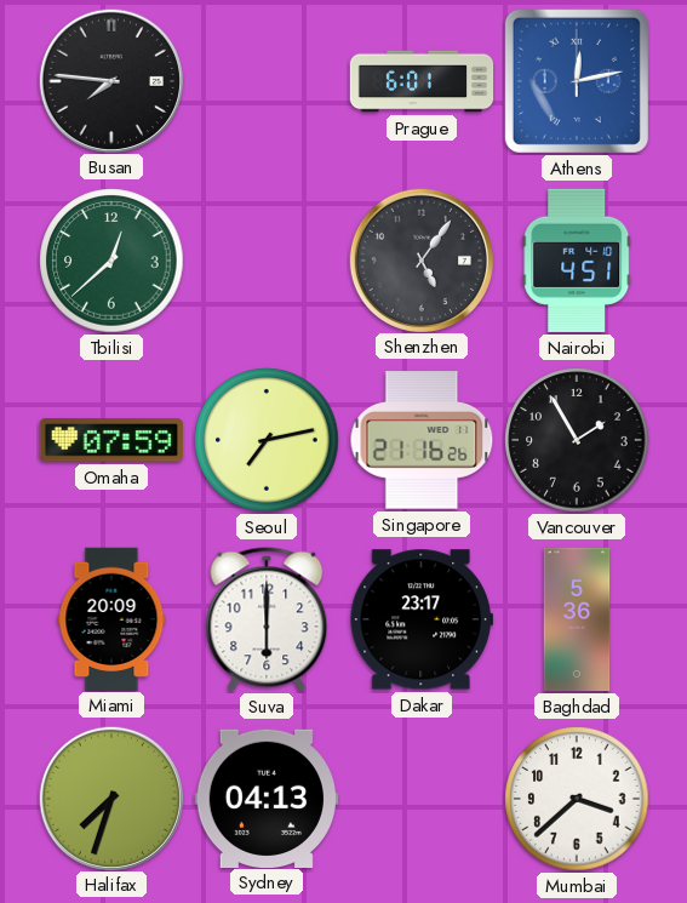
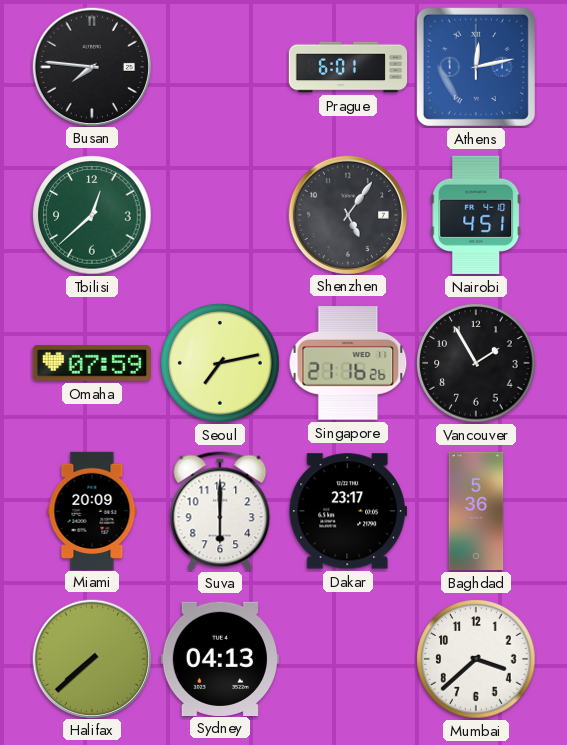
Halifax: 7:33 -> 7:38 (91, 658)
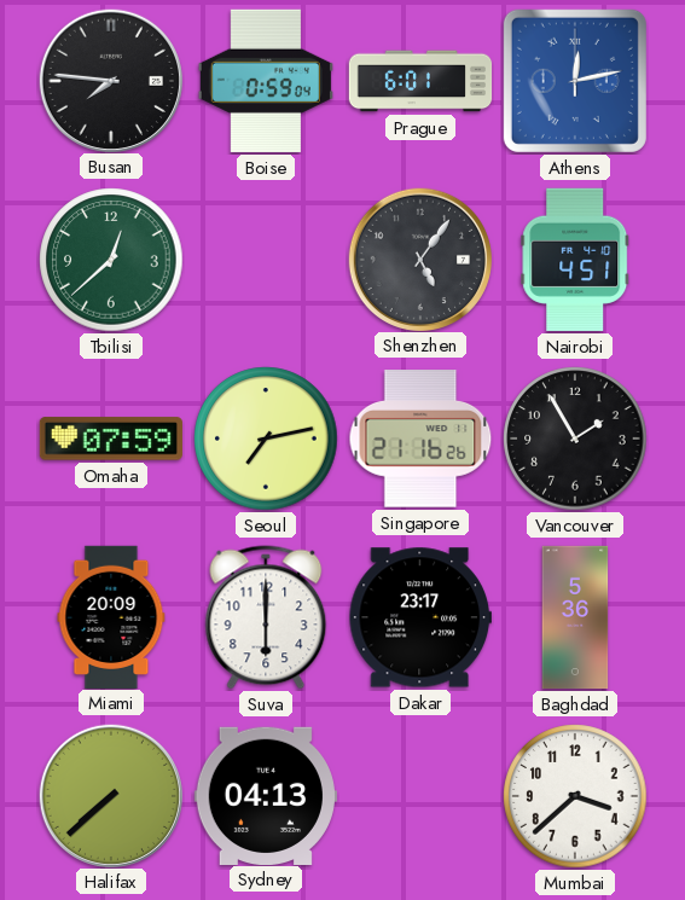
Boise: none -> 0:59 (266, 81)
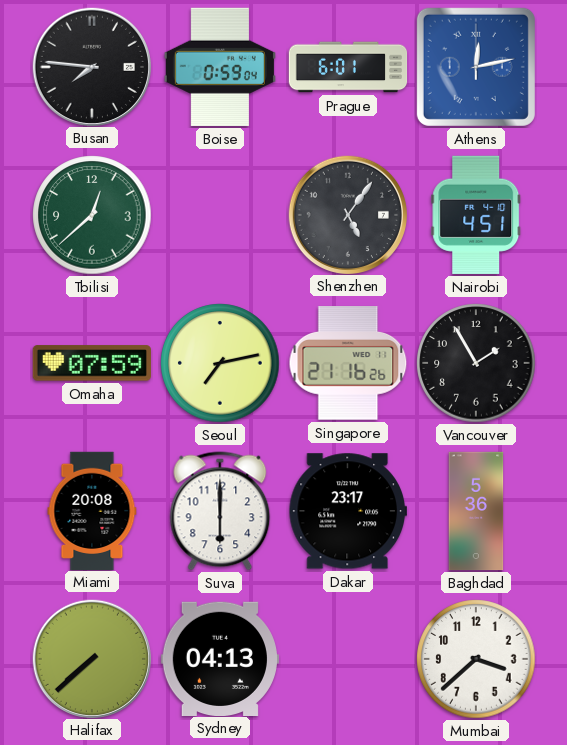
Miami: 20:09 -> 20:08 (92, 510)
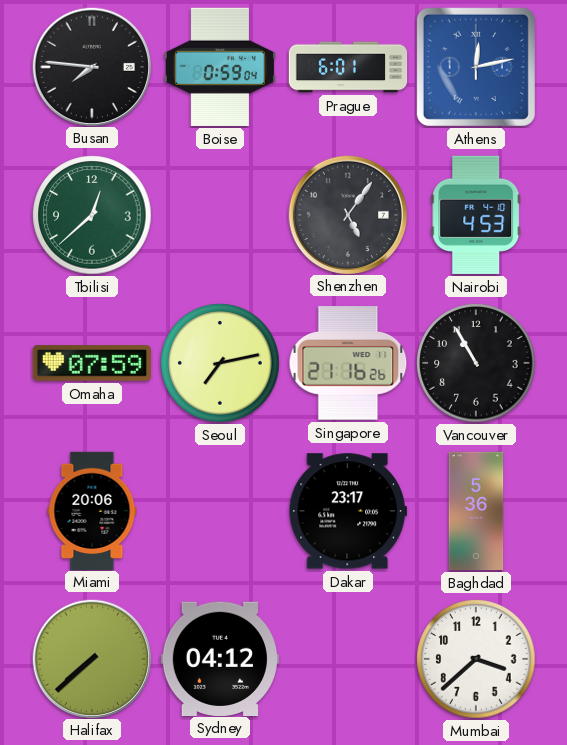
Nairobi: 4:51 -> 4:53 (476, 215)
Vancouver: 1:55 -> 10:55 (476, 363)
Miami: 20:08 -> 20:06 (92, 510)
Suva: 6:00 -> none (220, 511)
Sydney: 04:13 -> 04:12 (219, 658)
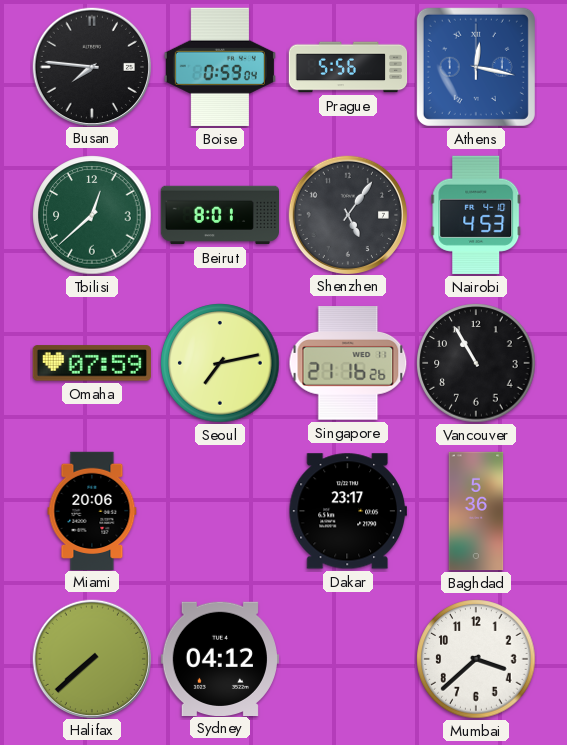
Prague: 6:01 -> 5:56 (348, 67)
Athens: 12:13 -> 12:17 (476, 67)
Beirut: none -> 8:01 (220, 215)
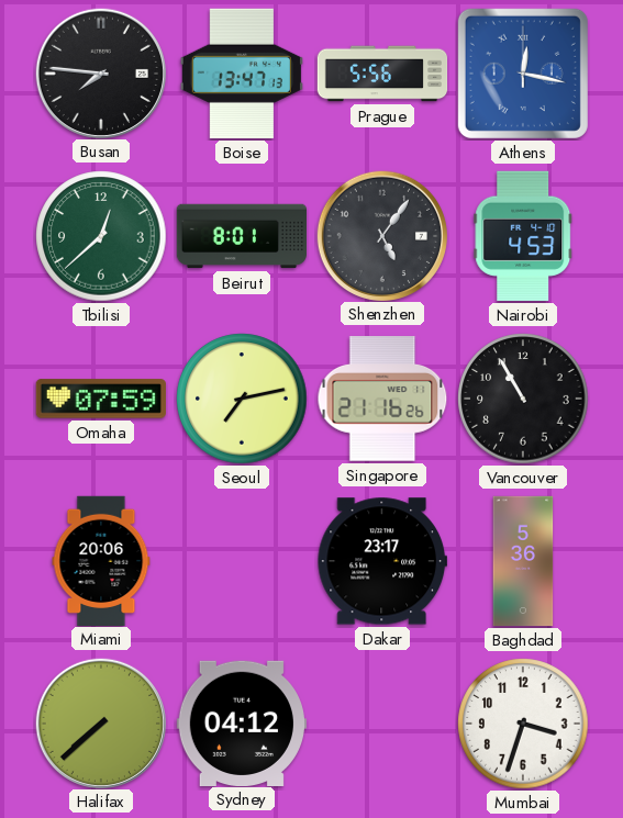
Boise: 0:59 -> 13:47 (242, 74)
Mumbai: 3:38 -> 3:33 (523, 724)
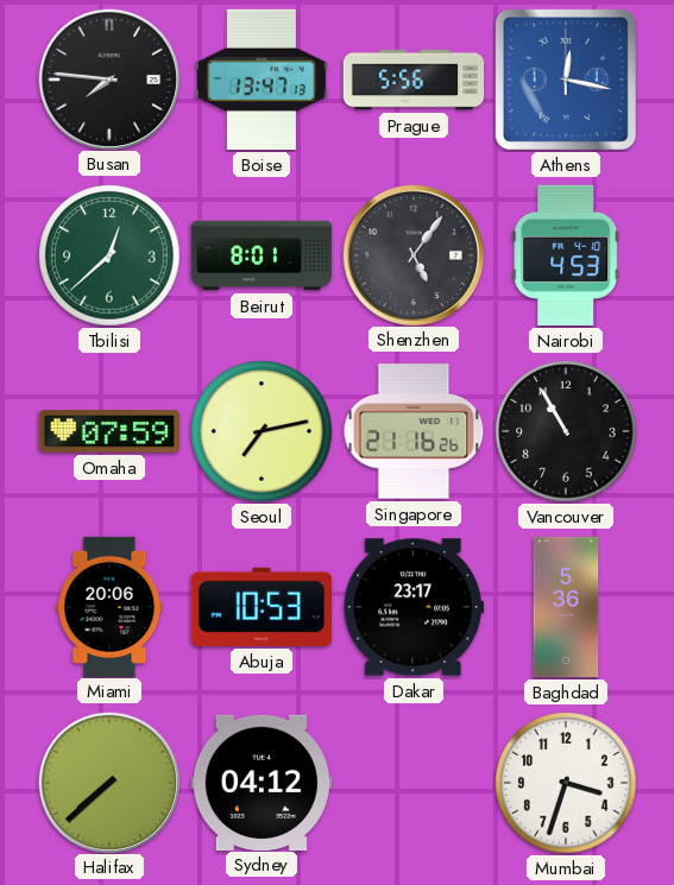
Abuja: none -> 10:53 (262, 607)
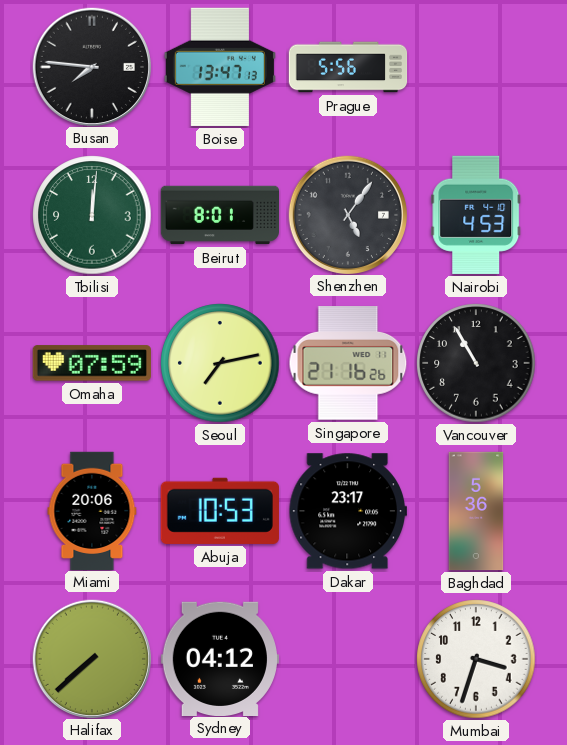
Athens: 12:17 -> none (566, 80)
Tbilisi: 12:38 -> 12:01 (92, 215)
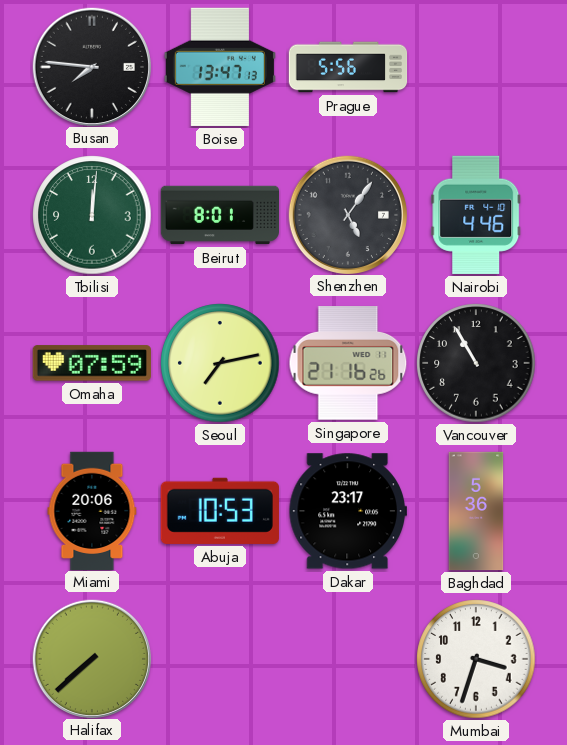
Nairobi: 4:53 -> 4:46 (476, 215)
Sydney: 04:12 -> none (219, 658)
